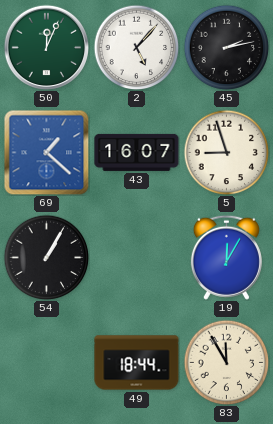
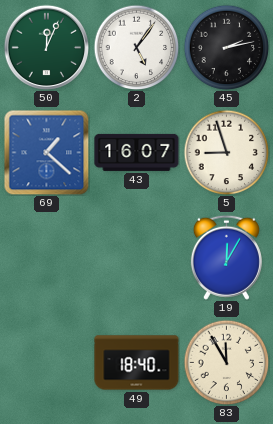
2: 5:07 -> 5:06 (136, 47)
54: 1:05 -> none (46, 257)
49: 18:44 -> 18:40 (137, 363)
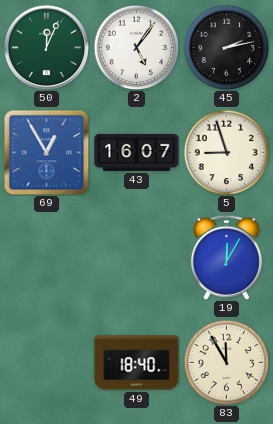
69: 1:22 -> 12:55 (46, 152)
